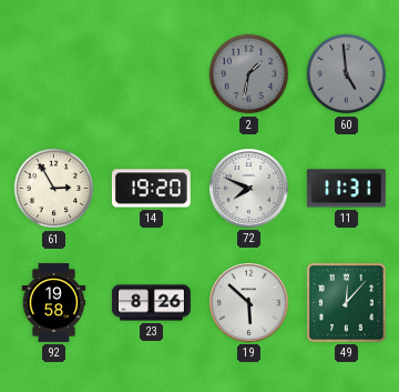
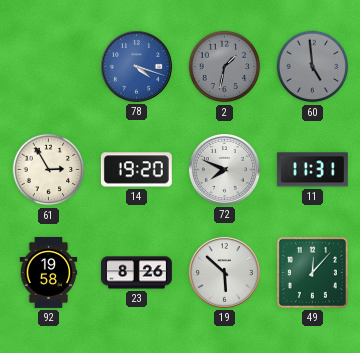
78: none -> 4:18 (136, 66)
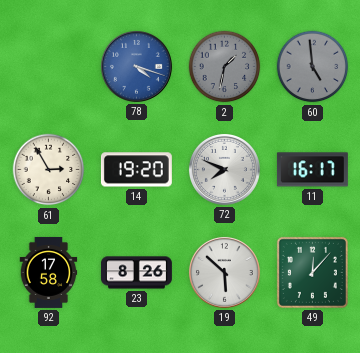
11: 11:31 -> 16:17 (312, 170)
92: 19:58 -> 17:58 (49, 273)
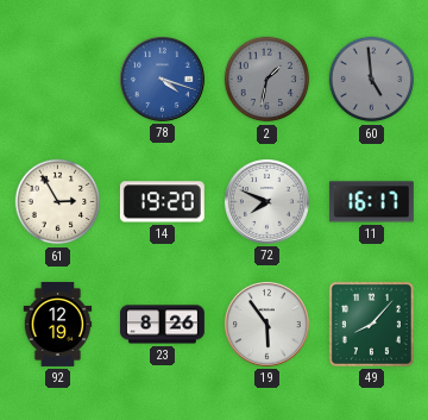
92: 17:58 -> 12:19 (58, 325)
19: 5:52 -> 5:54 (266, 324)
49: 12:07 -> 8:07 (371, 324)
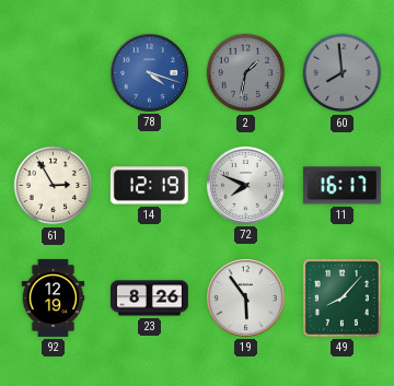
60: 4:59 -> 7:59 (343, 73)
14: 19:20 -> 12:19 (149, 186)
